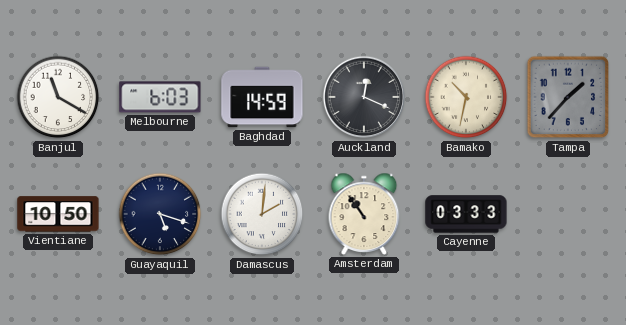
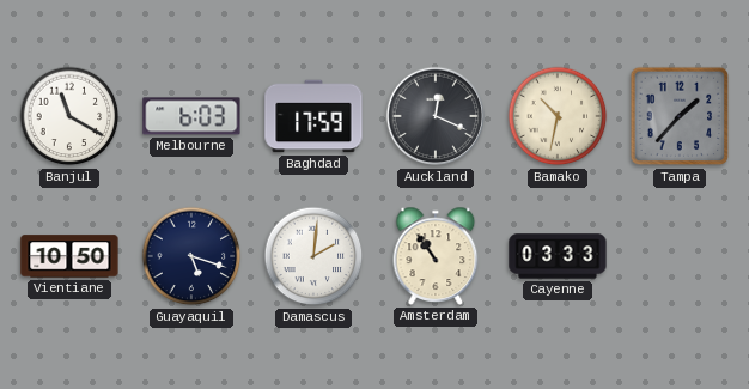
Baghdad: 14:59 -> 17:59 (313, 116)
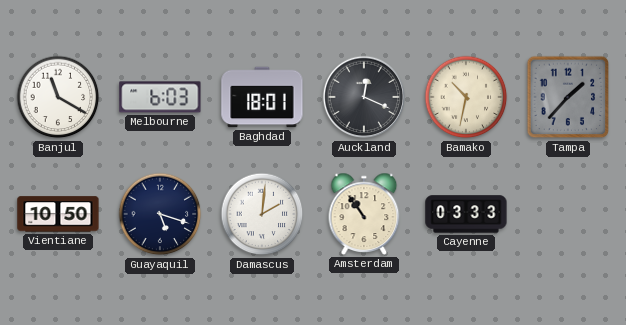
Baghdad: 17:59 -> 18:01 (262, 97)
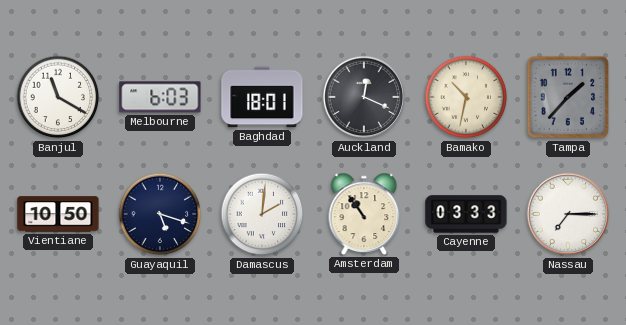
Nassau: none -> 7:15 (568, 214)
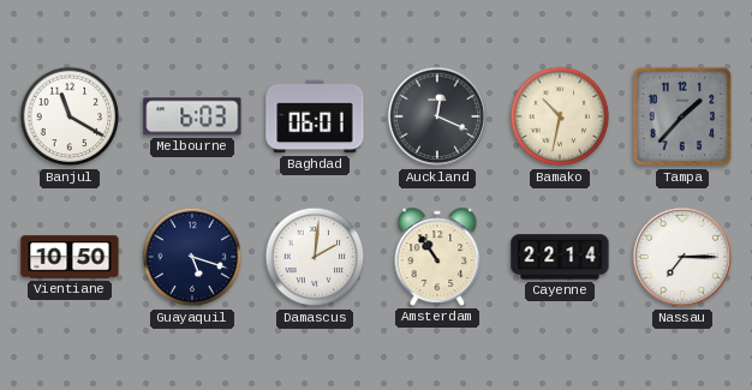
Baghdad: 18:01 -> 06:01 (315, 116)
Cayenne: 03:33 -> 22:14 (560, 257)
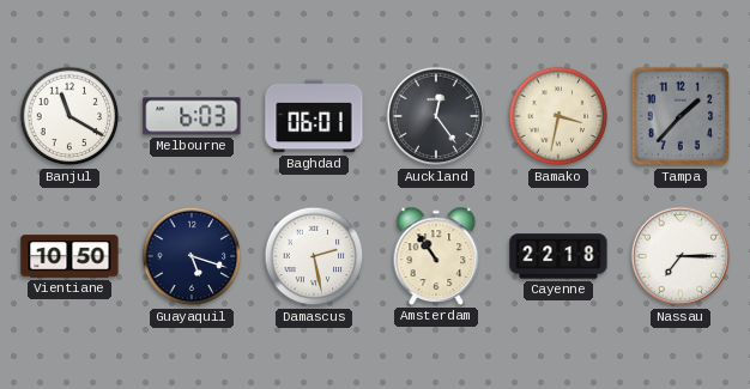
Auckland: 12:19 -> 12:24 (436, 116)
Bamako: 10:32 -> 3:32 (558, 116)
Damascus: 2:01 -> 2:28 (314, 256)
Cayenne: 22:14 -> 22:18 (558, 256)
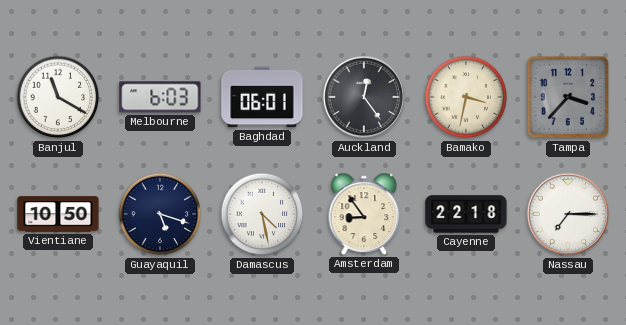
Tampa: 1:37 -> 3:37 (568, 97)
Damascus: 2:28 -> 4:28 (262, 214)
Amsterdam: 10:54 -> 8:54 (364, 214)
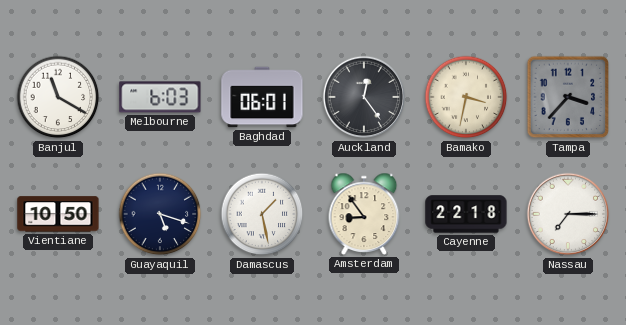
Damascus: 4:28 -> 1:28 (262, 214)
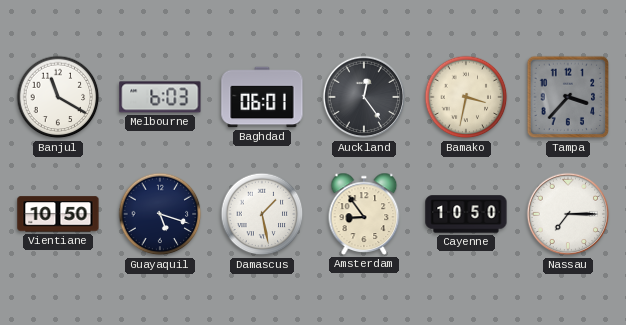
Cayenne: 22:18 -> 10:50 (466, 214)
